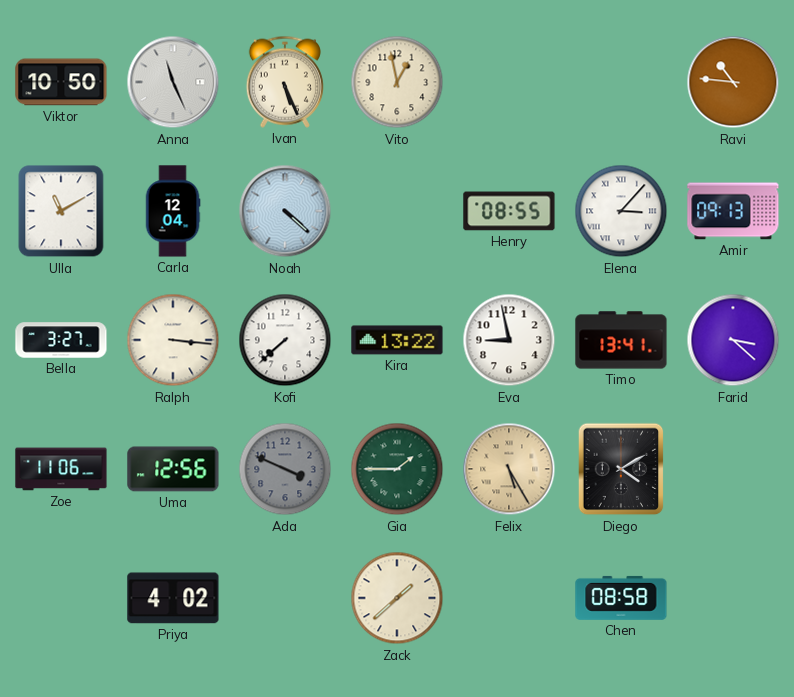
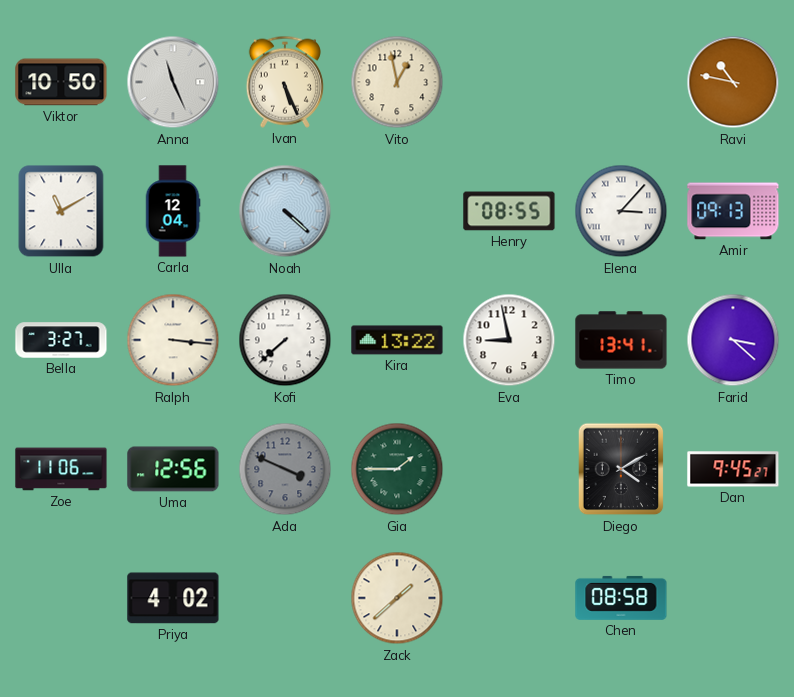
Ravi: 10:46 -> 10:47 (733, 82)
Felix: 5:25 -> none (509, 469)
Dan: none -> 9:45 (733, 469)
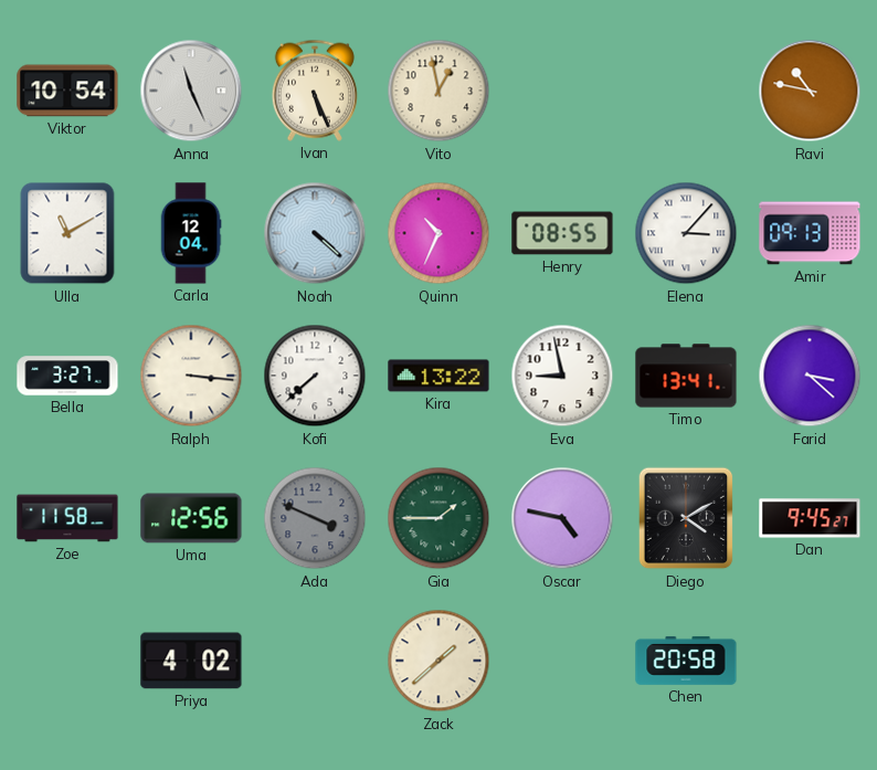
Viktor: 10:50 -> 10:54 (67, 91)
Quinn: none -> 10:34 (438, 233)
Zoe: 11:06 -> 11:58 (67, 518)
Oscar: none -> 4:47 (562, 518)
Chen: 08:58 -> 20:58 (686, 661)
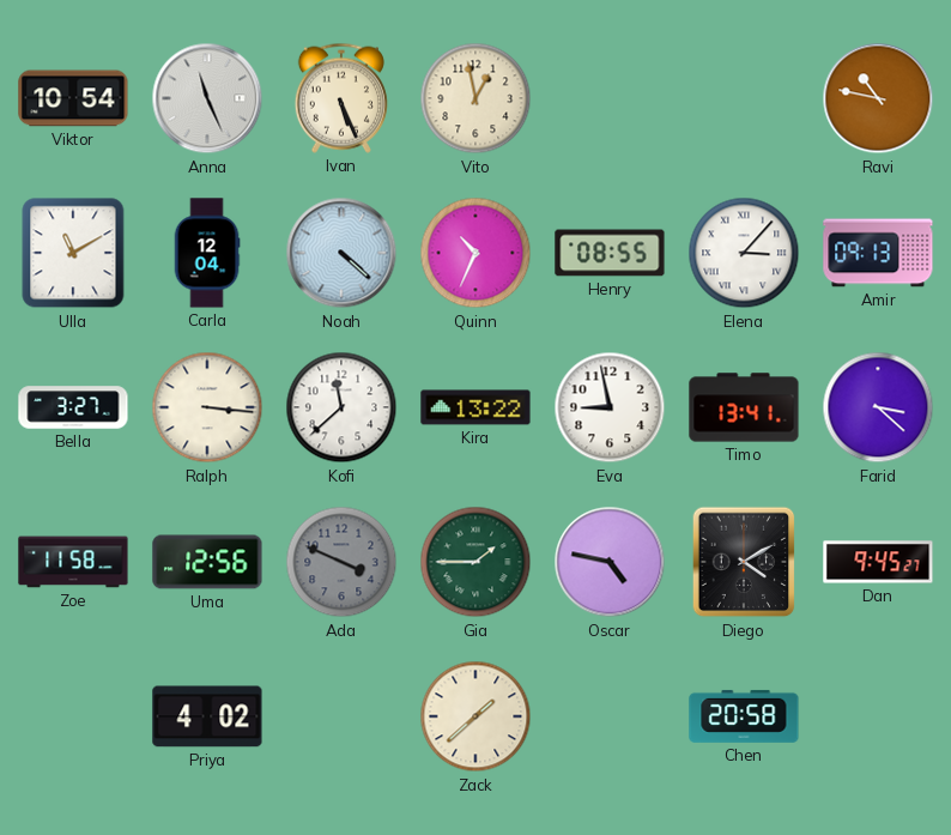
Kofi: 7:38 -> 11:38 (341, 407)
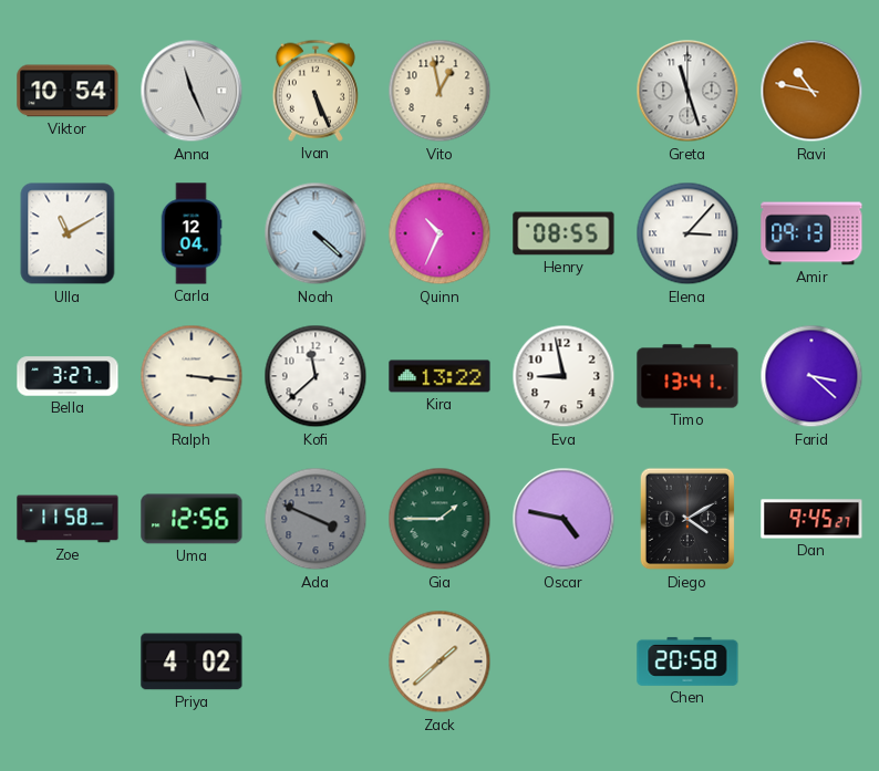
Greta: none -> 11:27 (687, 91)
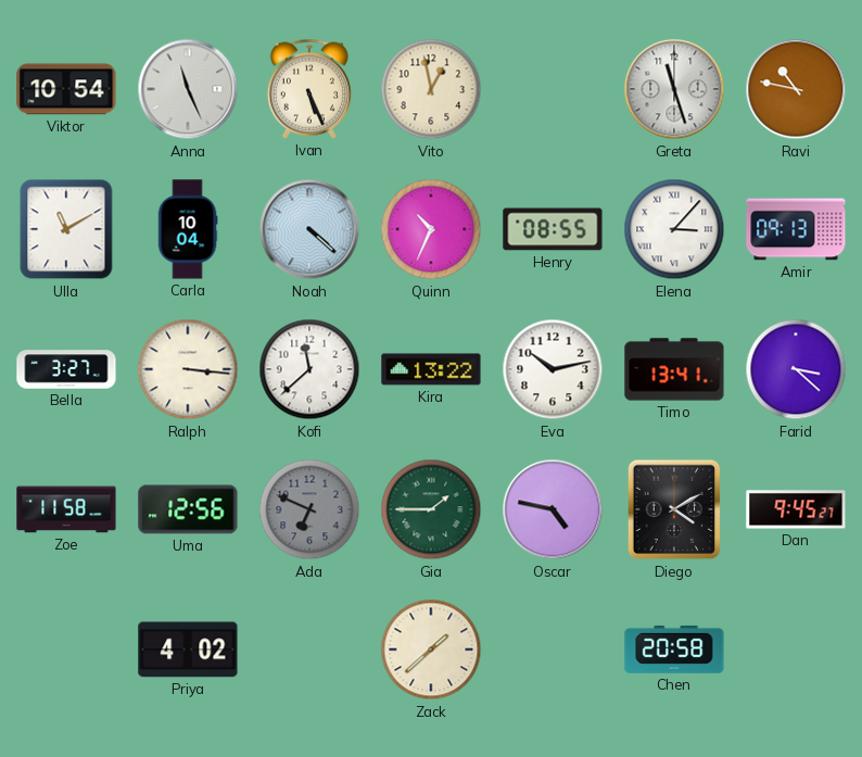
Carla: 12:04 -> 10:04 (188, 229)
Eva: 8:58 -> 10:13 (553, 369)
Ada: 3:49 -> 6:49 (309, 509)
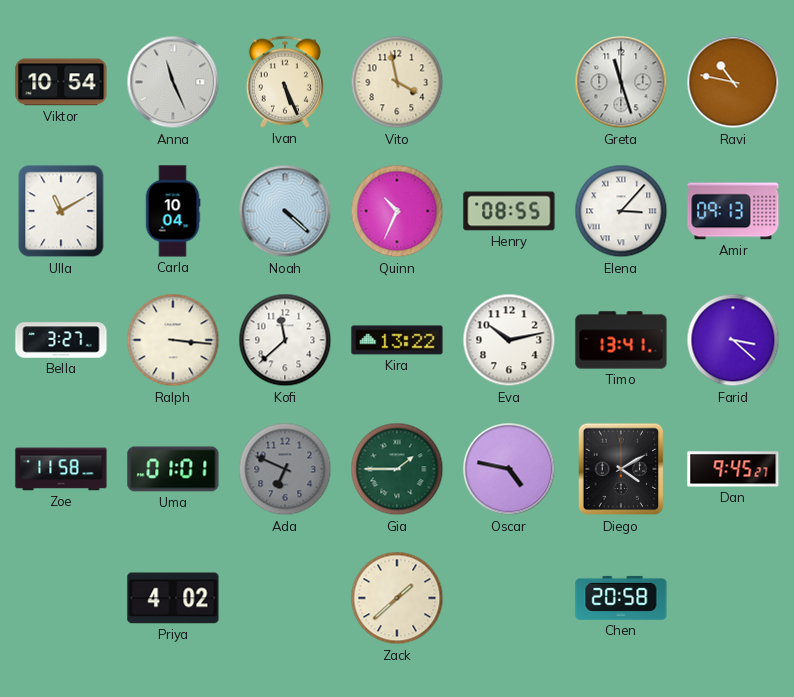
Vito: 12:58 -> 3:58 (397, 82)
Uma: 12:56 -> 01:01 (173, 469)
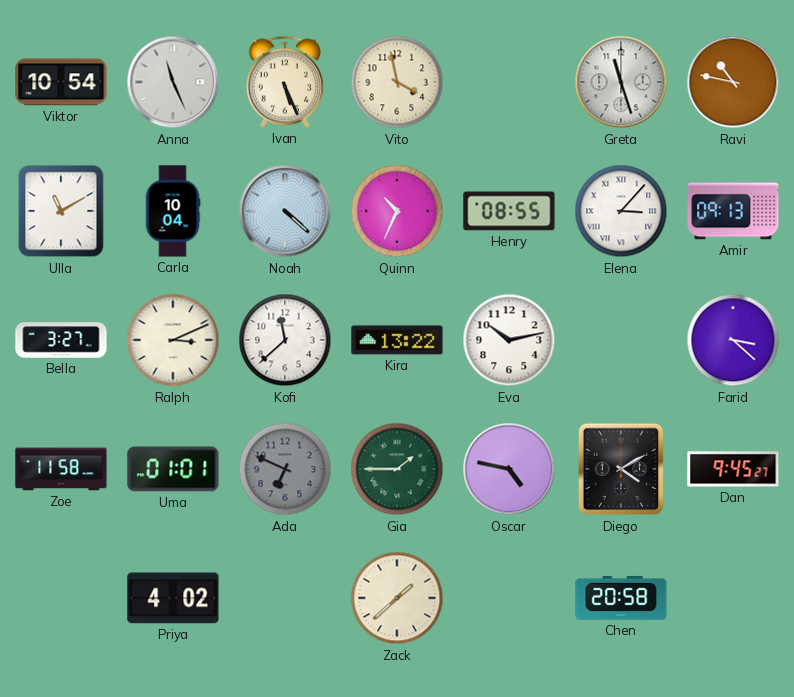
Ralph: 3:16 -> 3:11 (173, 340)
Timo: 13:41 -> none (621, 340)
